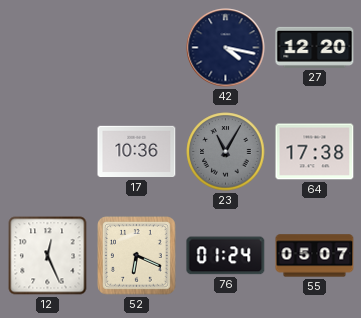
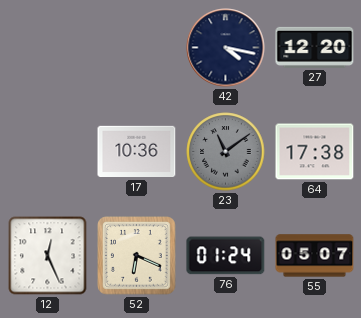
23: 11:05 -> 11:09 (226, 152)
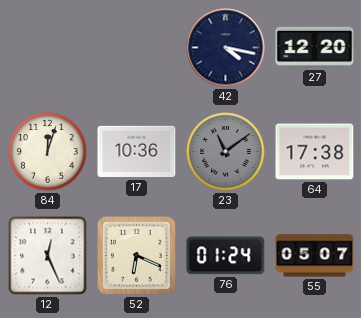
84: none -> 12:03 (48, 152)
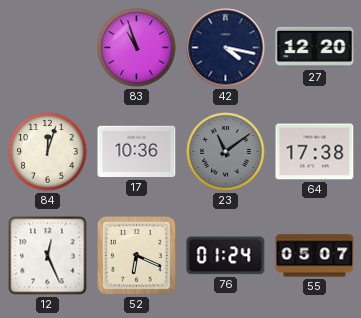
83: none -> 10:57 (137, 48)
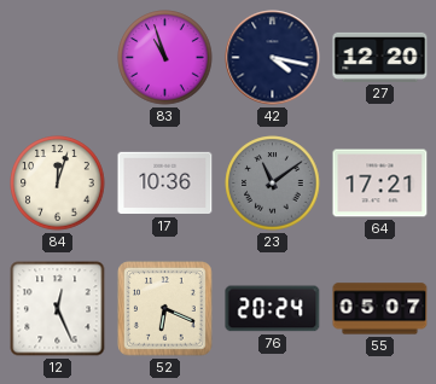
64: 17:38 -> 17:21 (380, 184)
76: 01:24 -> 20:24 (273, 309)
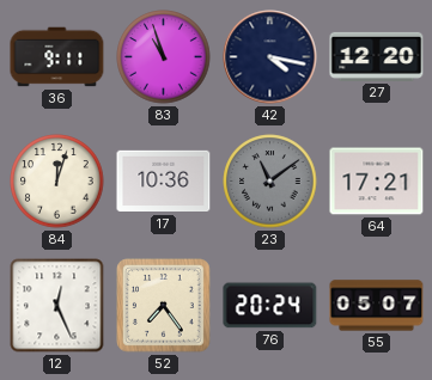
36: none -> 9:11 (57, 57)
52: 6:19 -> 7:24 (164, 306)
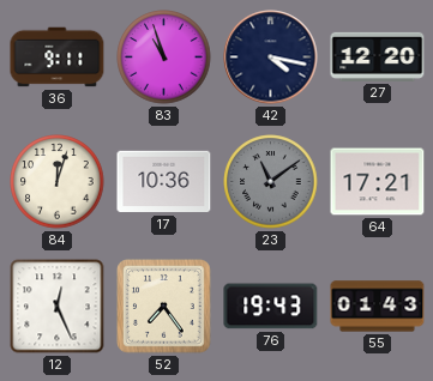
76: 20:24 -> 19:43 (271, 307)
55: 05:07 -> 01:43 (378, 307)
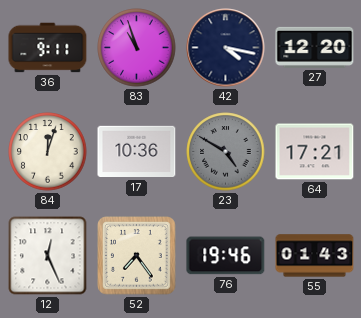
23: 11:09 -> 4:50 (226, 152)
76: 19:43 -> 19:46 (226, 256)
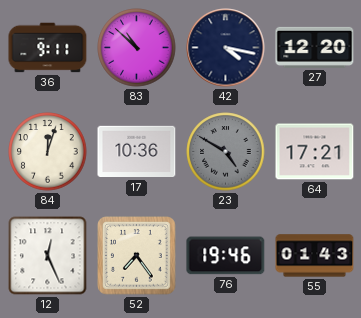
83: 10:57 -> 10:52 (137, 48)
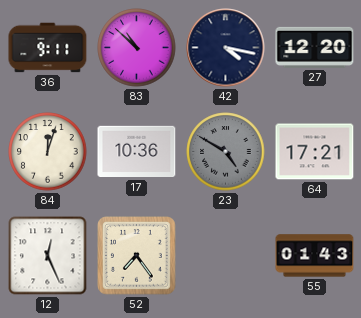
76: 19:46 -> none (226, 256)
